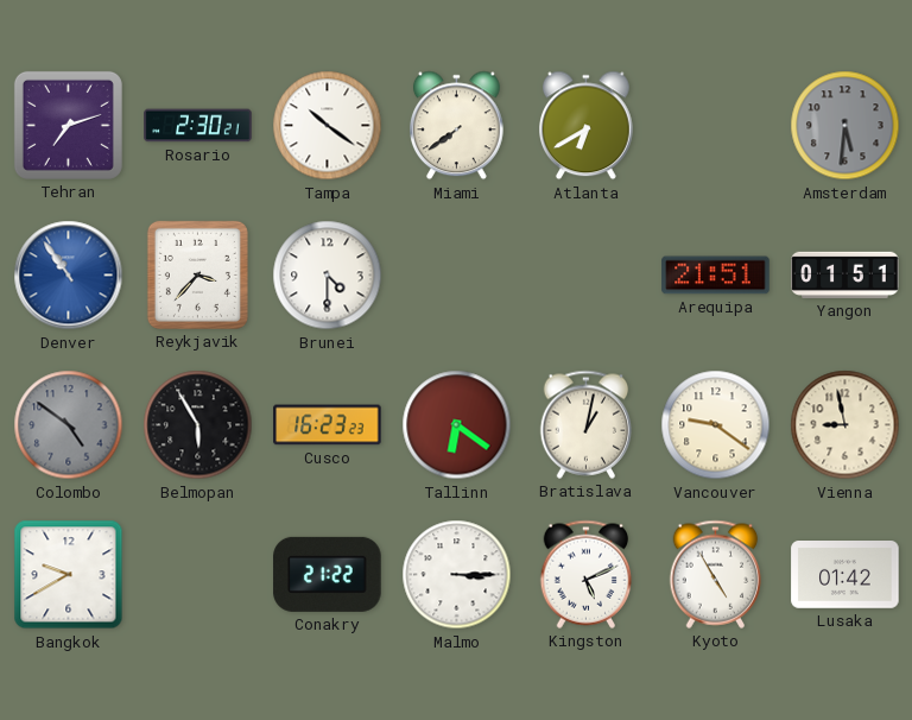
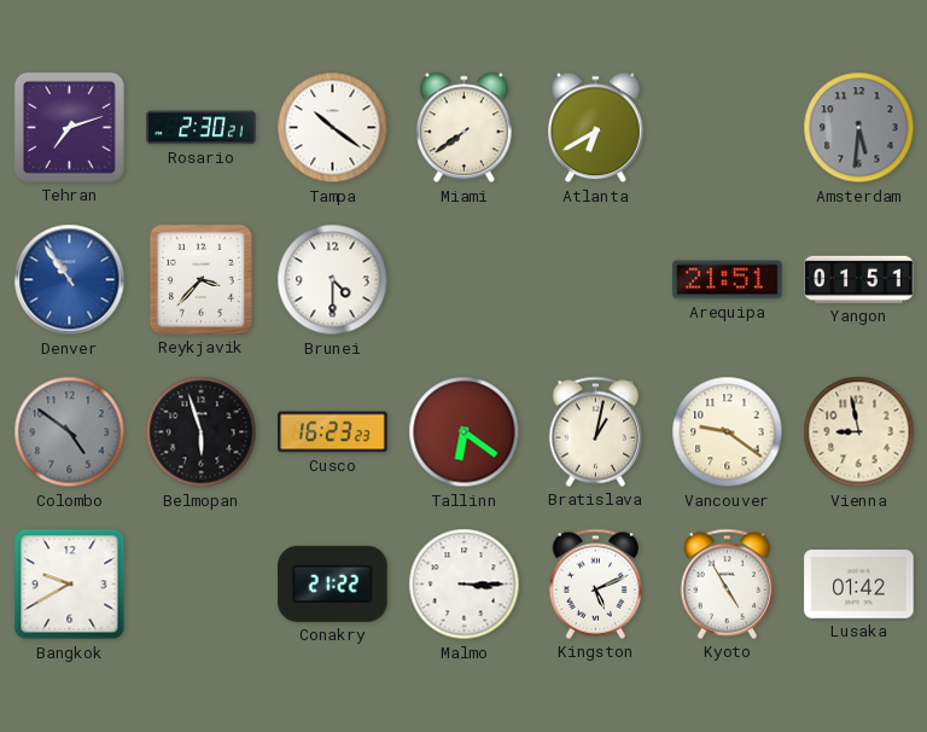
Belmopan: 5:55 -> 5:57 (202, 432)
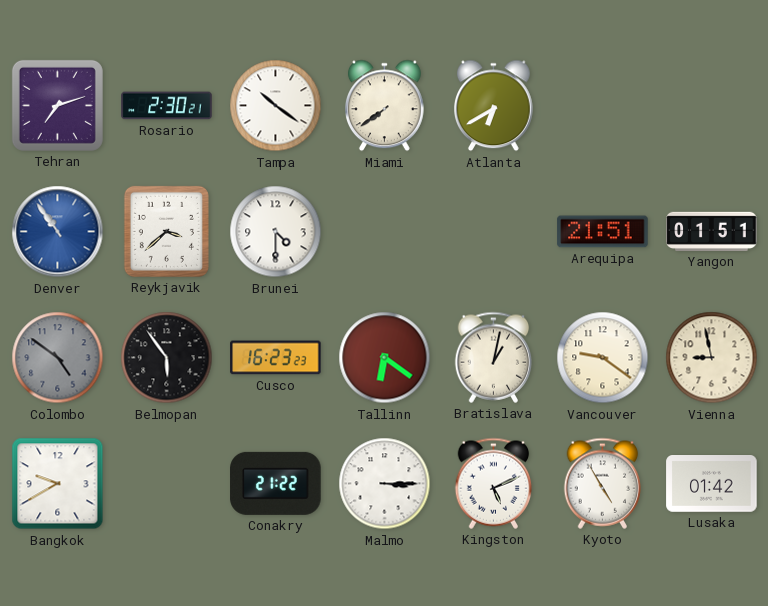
Amsterdam: 5:31 -> none (859, 128)
Reykjavik: 3:37 -> 3:38 (166, 231)
Belmopan: 5:57 -> 5:54 (167, 358)
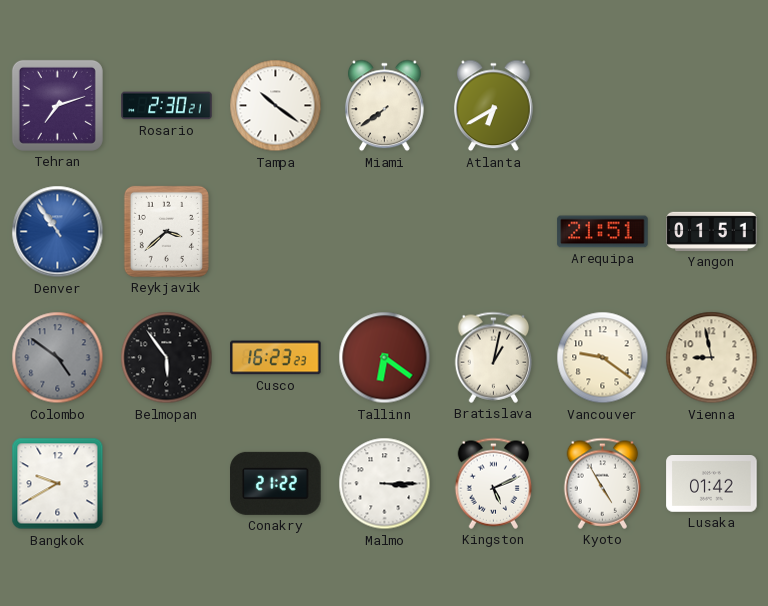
Brunei: 4:30 -> none (276, 232)
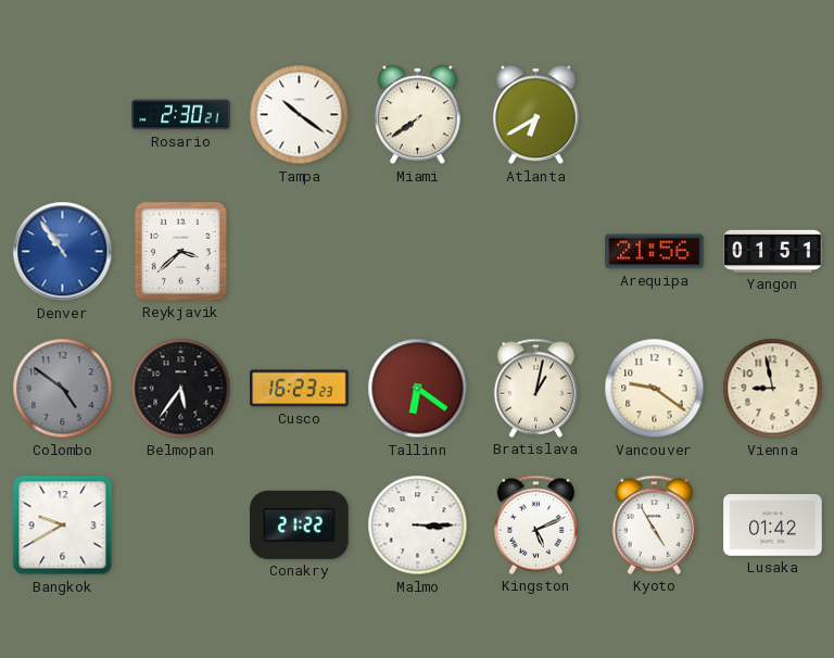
Tehran: 7:12 -> none (57, 105)
Arequipa: 21:51 -> 21:56 (655, 252)
Belmopan: 5:54 -> 5:36 (181, 389)
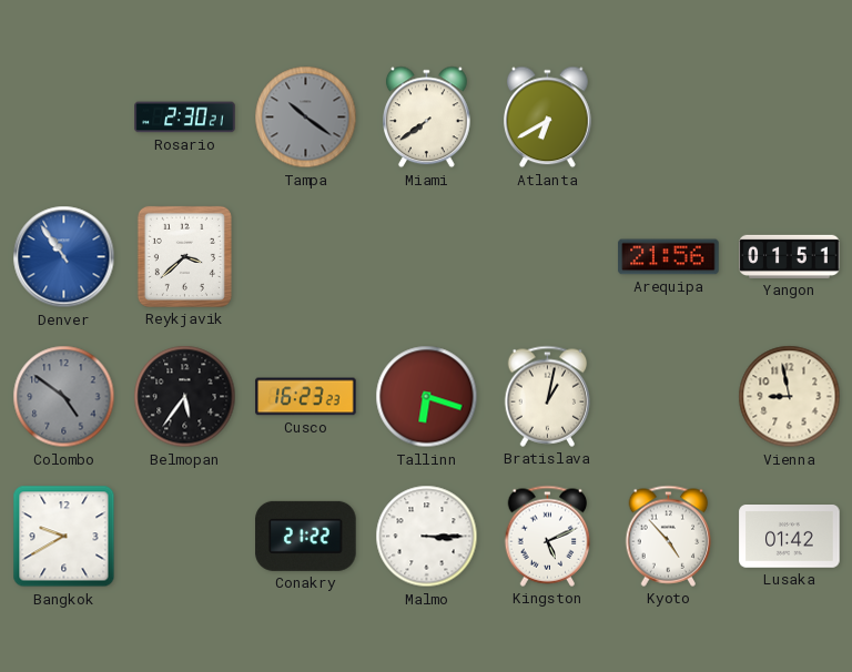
Tampa dial: white -> grey (306, 118)
Tallinn: 6:21 -> 6:18 (427, 397)
Vancouver: 9:21 -> none (655, 389)
Kyoto: 4:55 -> 4:53 (669, 536)
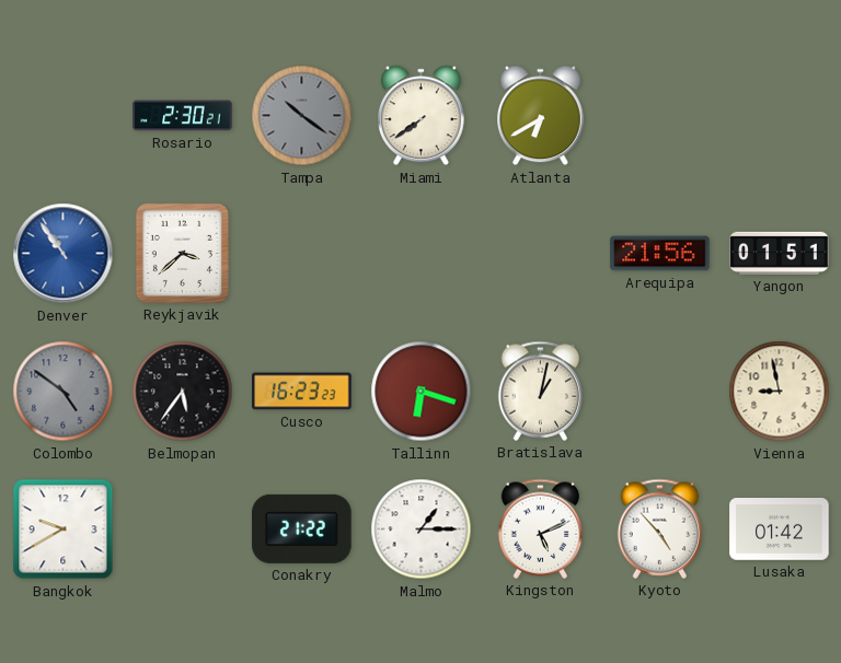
Malmo: 3:15 -> 1:15 (422, 530)
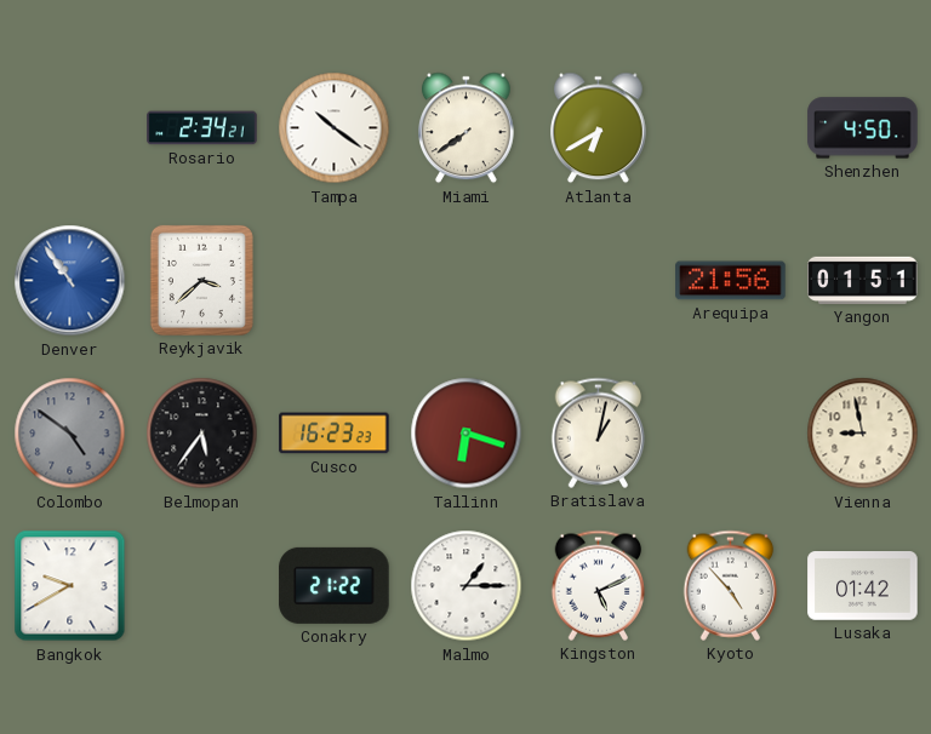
Rosario: 2:30 -> 2:34 (202, 128)
Tampa dial: grey -> white (335, 128)
Shenzhen: none -> 4:50 (863, 128)
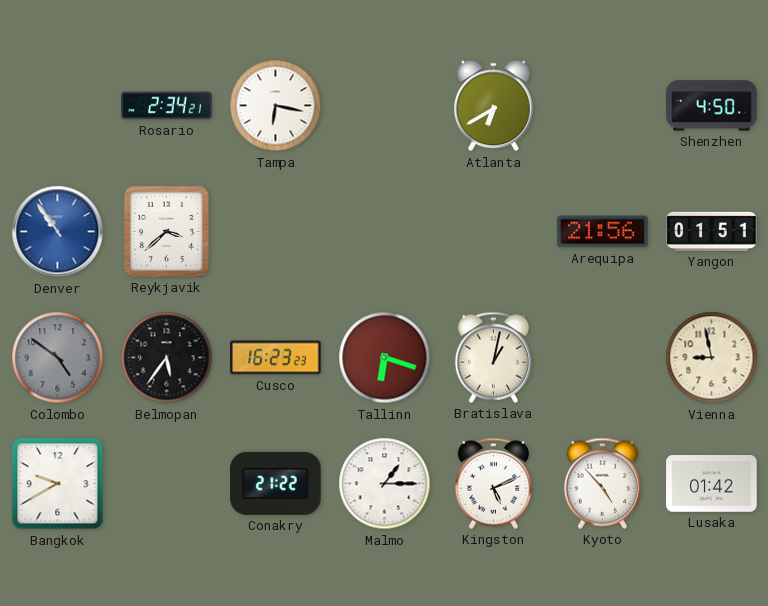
Tampa: 10:21 -> 6:17 (276, 106)
Miami: 7:39 -> none (467, 128)
